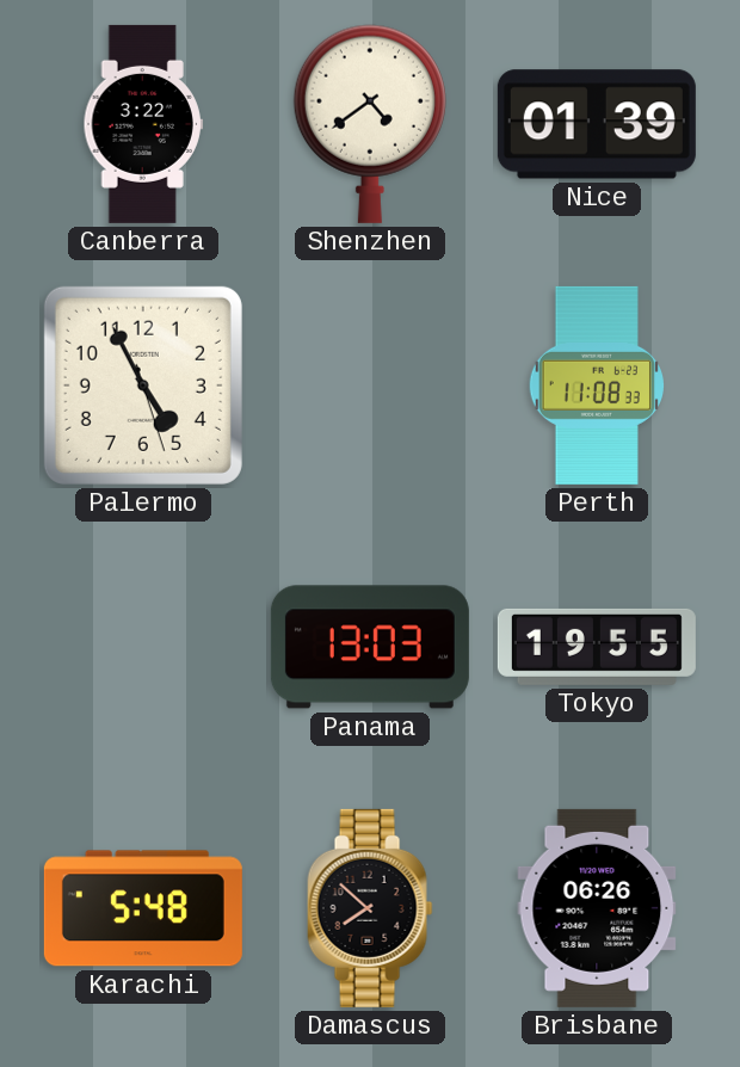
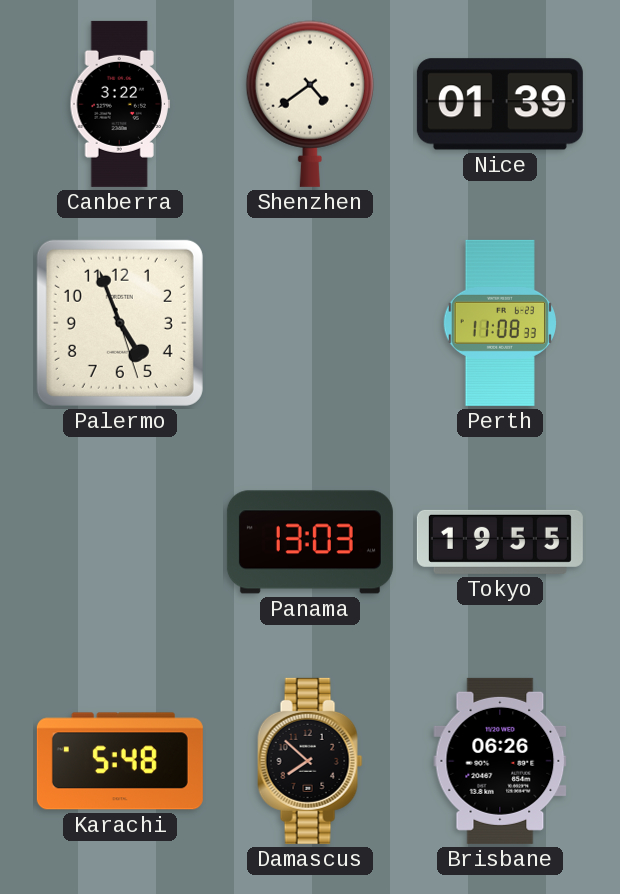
Palermo: 4:55 -> 4:56 (120, 323)
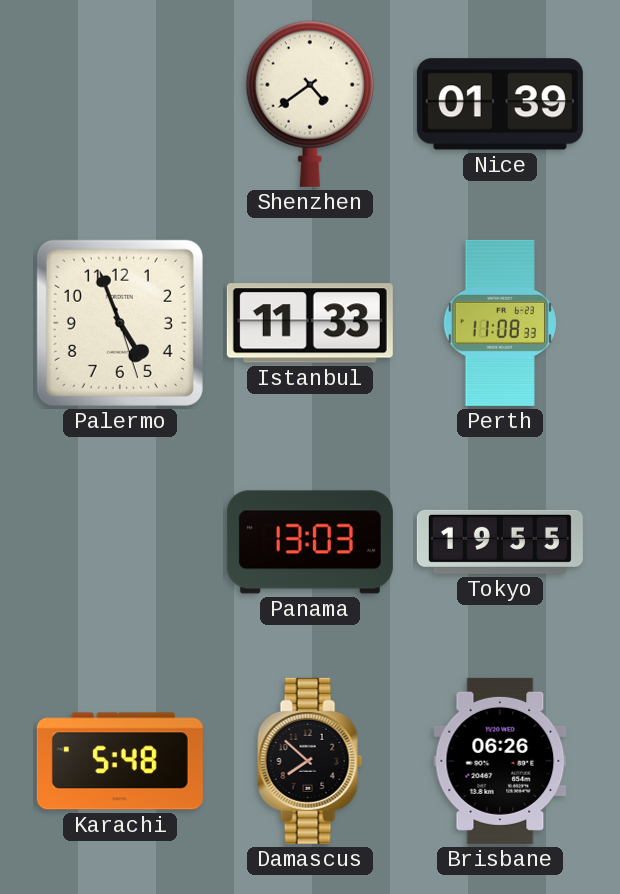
Canberra: 3:22 -> none (120, 104)
Istanbul: none -> 11:33 (310, 323)
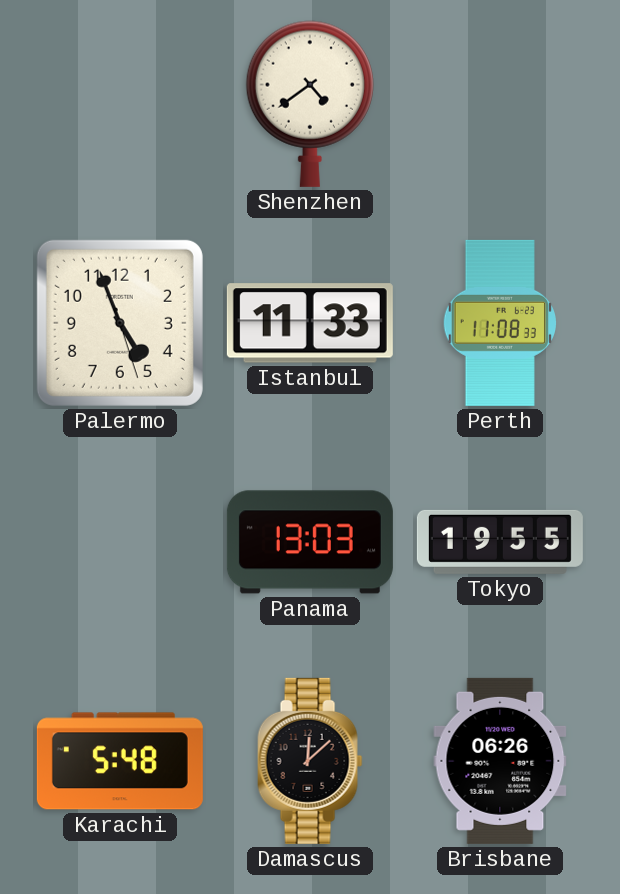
Nice: 01:39 -> none (500, 104)
Damascus: 7:52 -> 12:08 (310, 761)
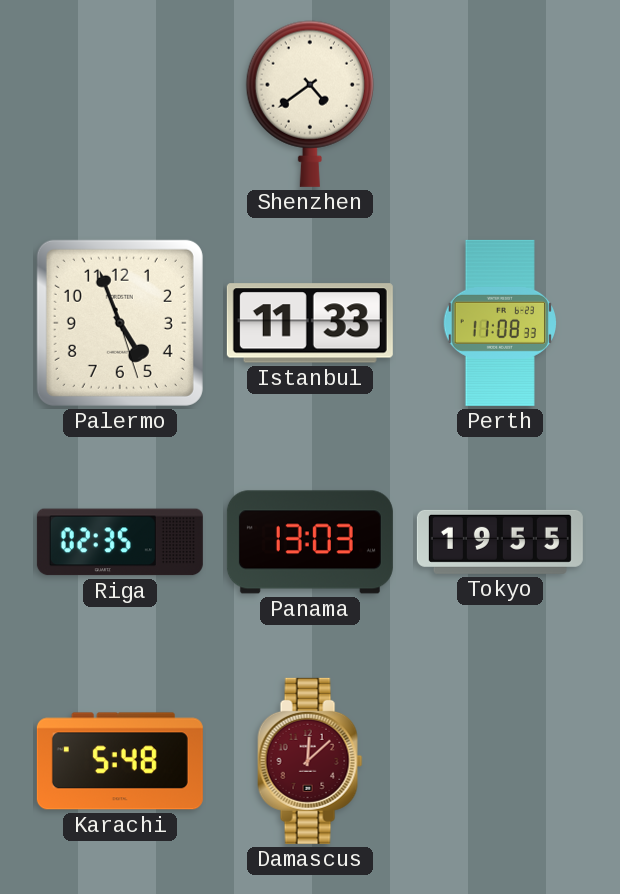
Riga: none -> 02:35 (120, 542)
Damascus dial: black -> burgundy (310, 761)
Brisbane: 06:26 -> none (500, 761)
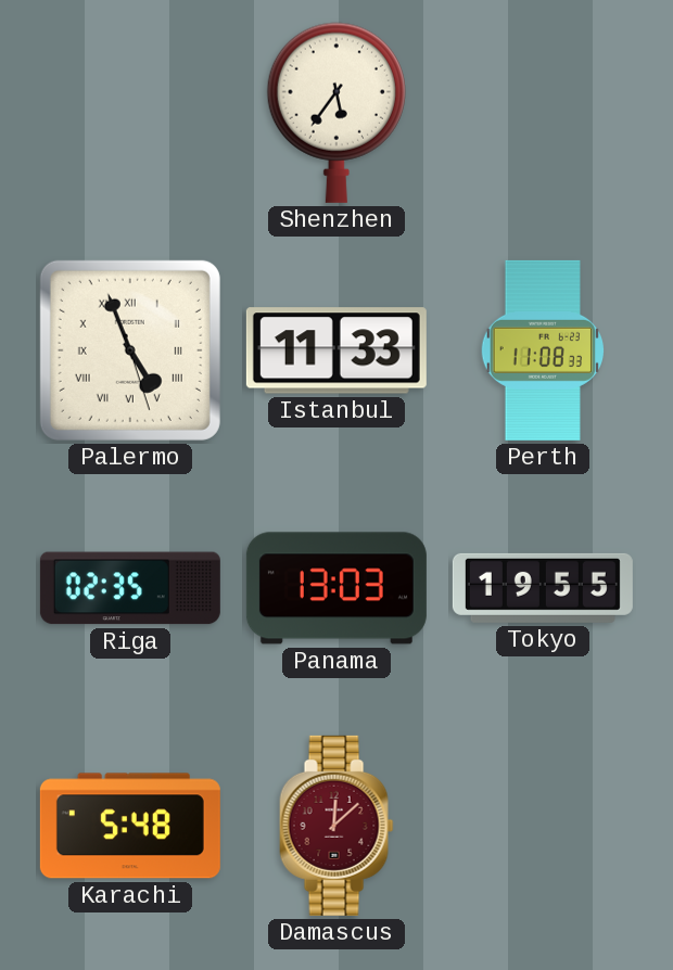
Shenzhen: 4:39 -> 5:36 (336, 113)
Palermo numerals: Arabic -> Roman (130, 350)
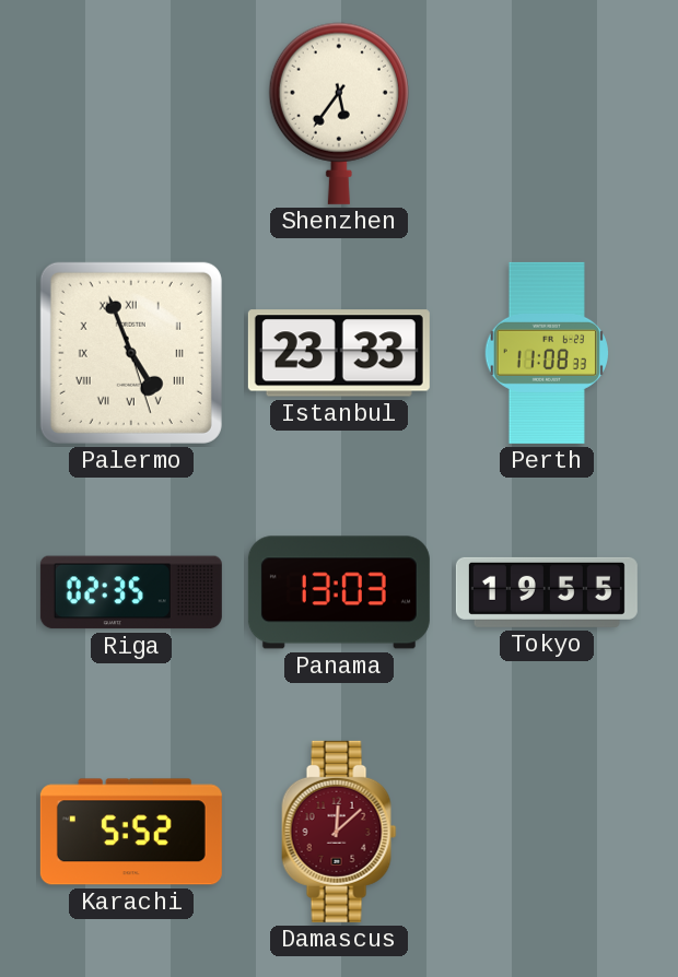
Istanbul: 11:33 -> 23:33 (339, 353)
Karachi: 5:48 -> 5:52 (131, 832)
